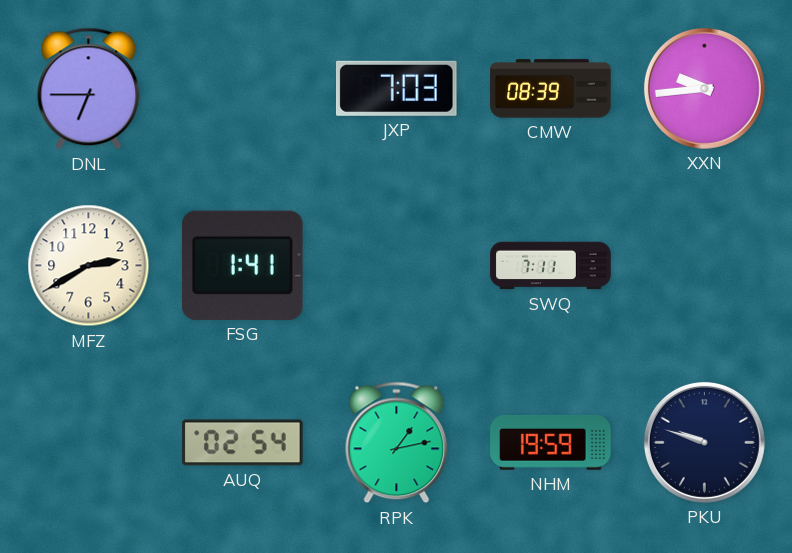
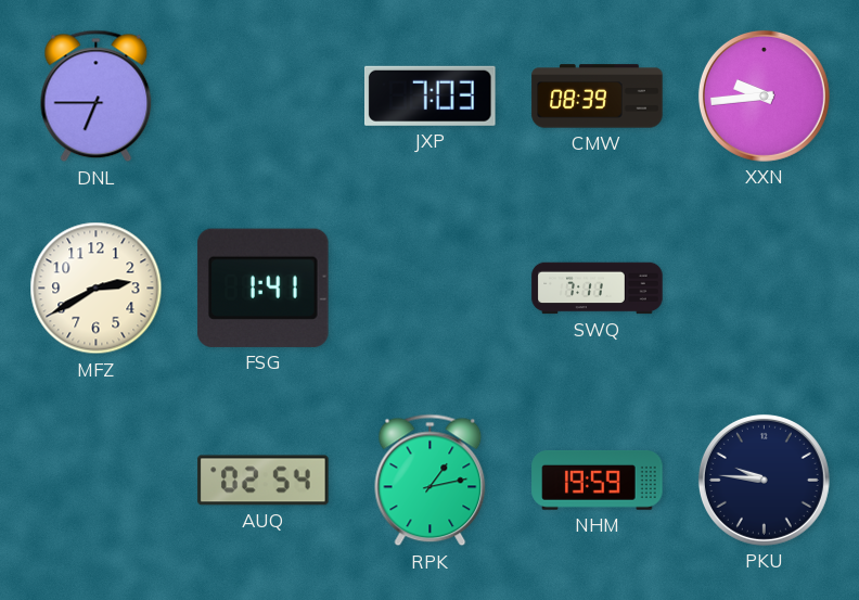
PKU: 9:48 -> 9:46 (764, 480)
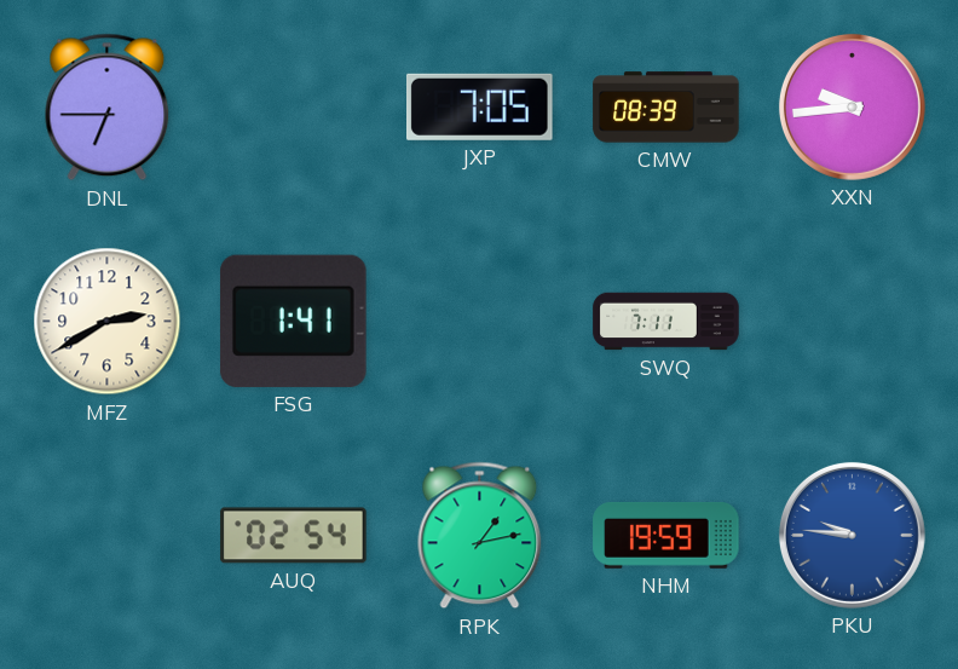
JXP: 7:03 -> 7:05 (480, 106)
PKU dial: navy -> blue (852, 535)
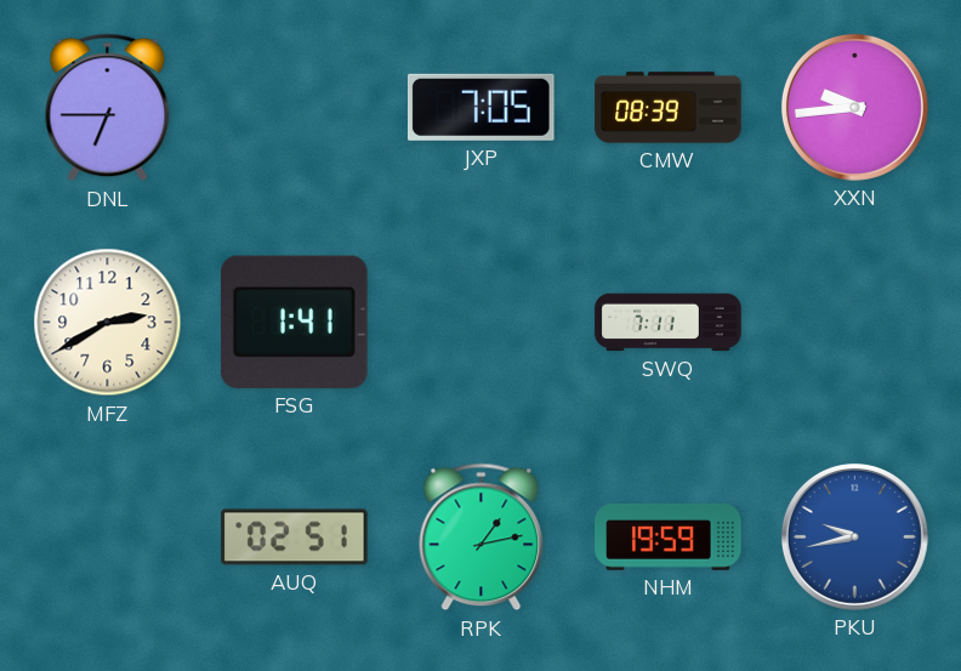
AUQ: 02:54 -> 02:51 (295, 538)
PKU: 9:46 -> 9:43 (854, 536)
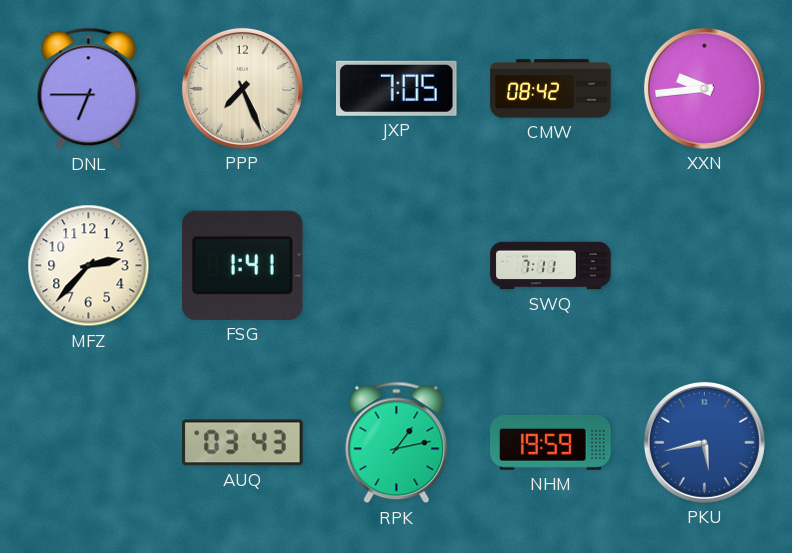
PPP: none -> 7:26 (242, 88)
CMW: 08:39 -> 08:42 (551, 89)
MFZ: 2:40 -> 2:37 (89, 266)
AUQ: 02:51 -> 03:43 (243, 443)
PKU: 9:43 -> 5:43 (704, 442)
